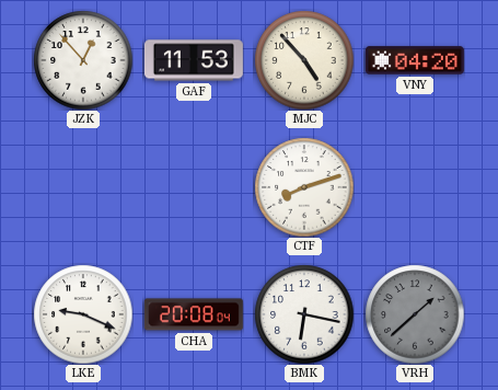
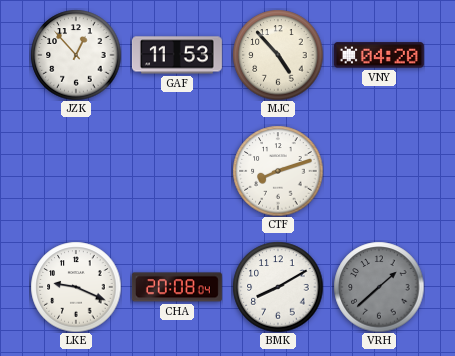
BMK: 6:17 -> 8:10 (278, 287)
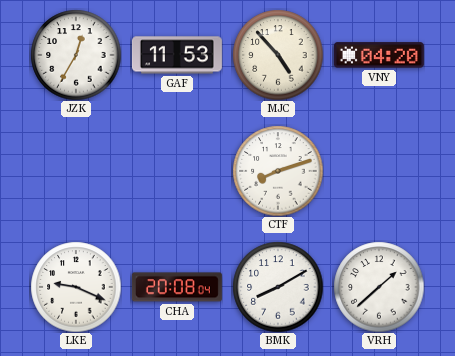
JZK: 12:53 -> 12:35 (76, 55)
VRH dial: grey -> white (379, 287)
